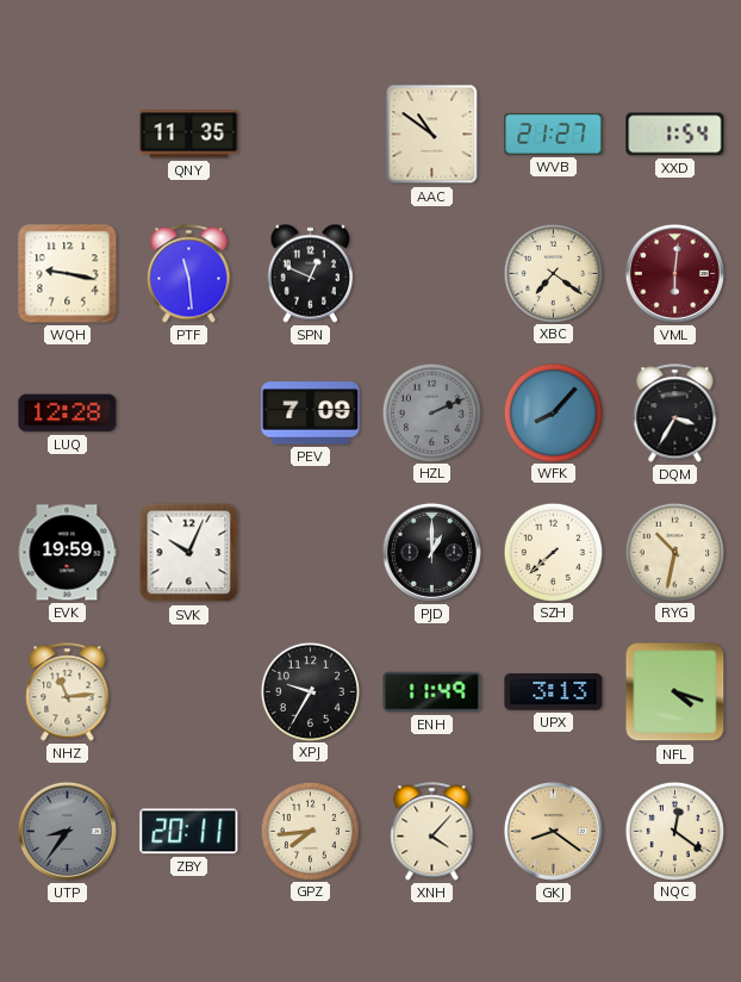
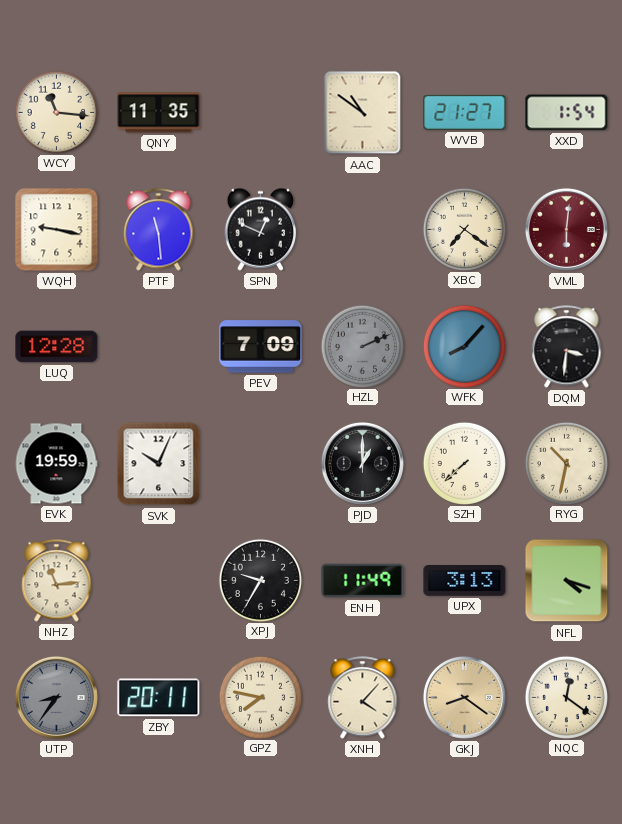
WCY: none -> 11:16 (56, 112)
DQM: 3:35 -> 3:31 (567, 347)
GPZ: 7:44 -> 7:47 (260, 697)
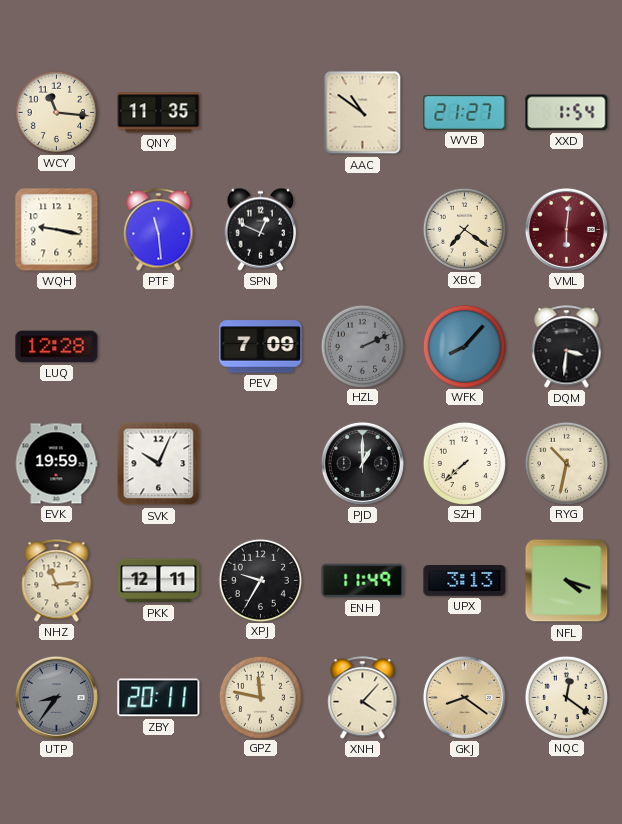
PKK: none -> 12:11 (159, 581)
GPZ: 7:47 -> 11:47 (260, 697)
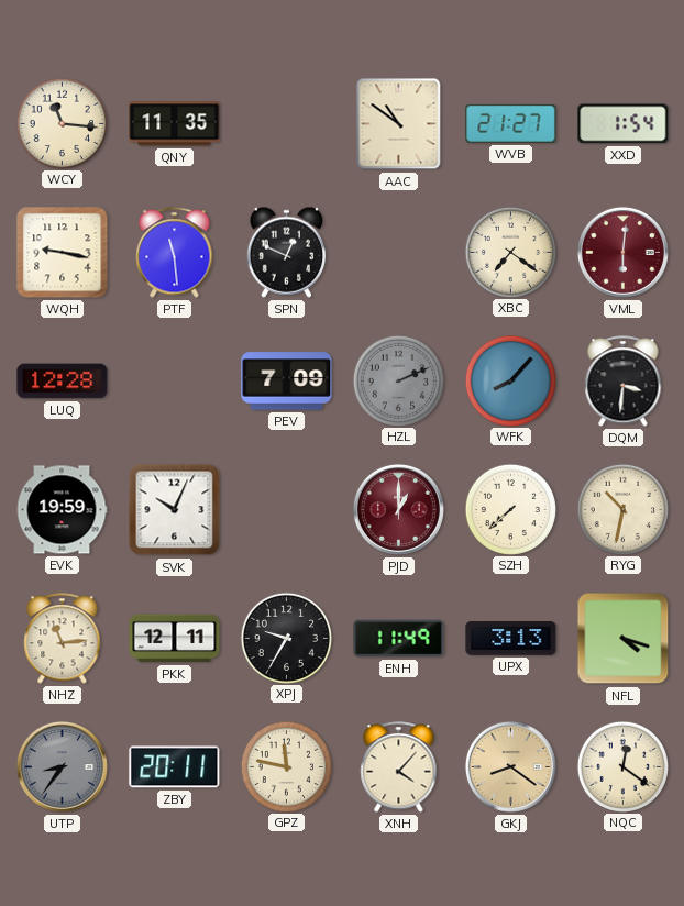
PJD dial: black -> burgundy (398, 509)
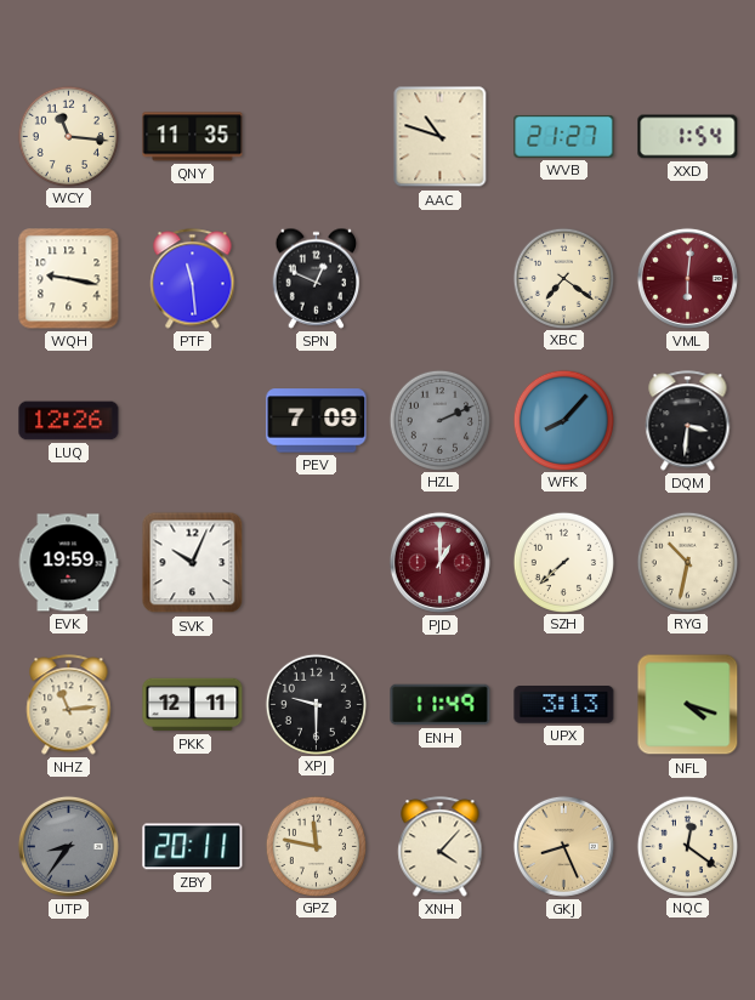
AAC: 10:51 -> 10:48 (441, 137)
LUQ: 12:28 -> 12:26 (69, 421)
XPJ: 9:35 -> 9:30 (316, 704)
GKJ: 8:21 -> 8:26 (563, 846)
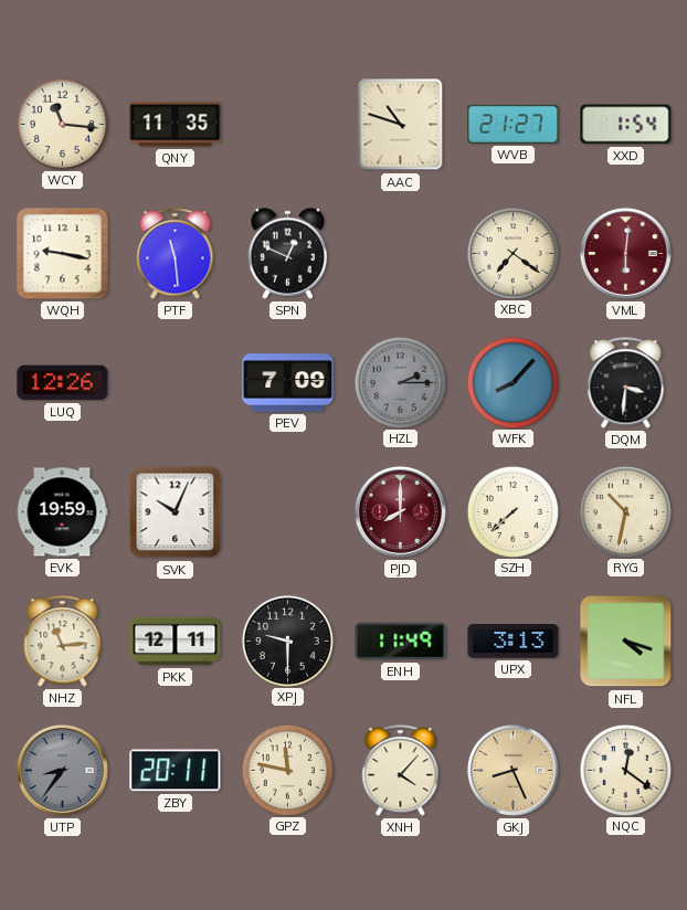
HZL: 2:11 -> 2:15 (400, 382)
PJD: 1:00 -> 8:00 (400, 511)
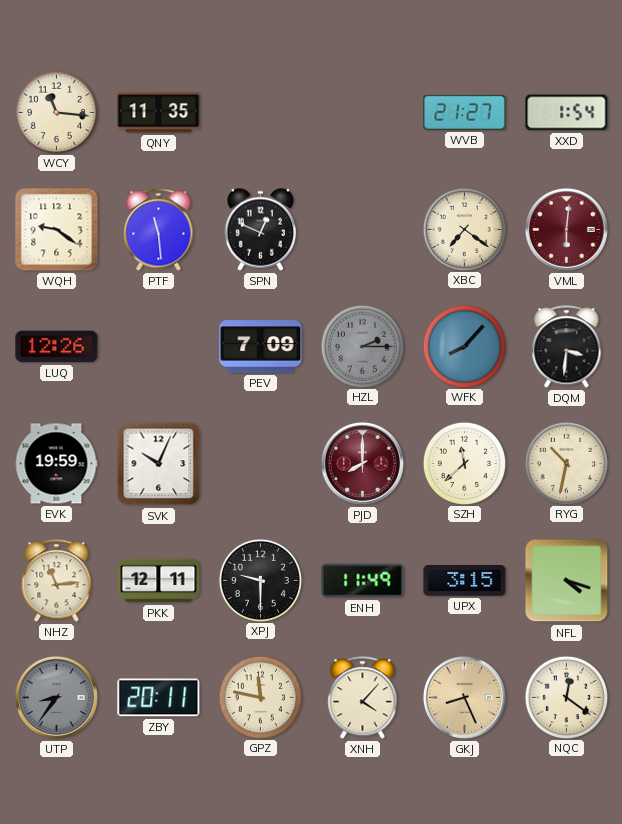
AAC: 10:48 -> none (401, 125)
WQH: 9:17 -> 9:21 (57, 230)
SZH: 7:38 -> 11:38 (464, 463)
UPX: 3:13 -> 3:15 (465, 581)
